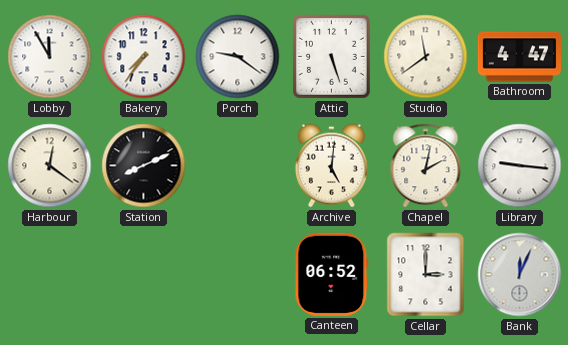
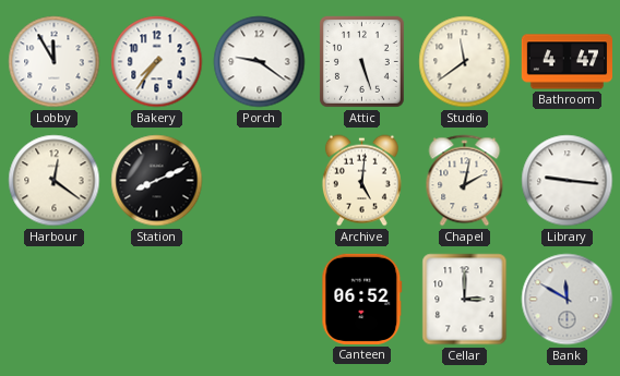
Bank: 12:04 -> 11:50 (568, 300)
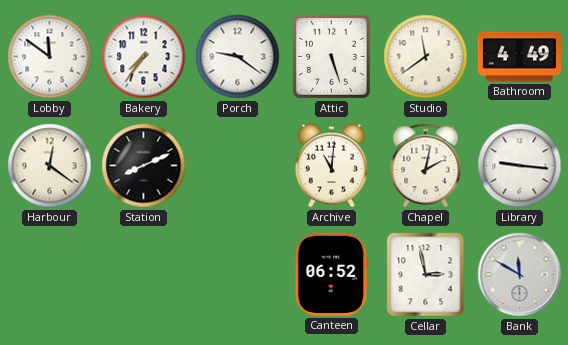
Lobby: 11:55 -> 11:51 (50, 57)
Bathroom: 4:47 -> 4:49 (519, 57)
Archive: 5:01 -> 11:01 (331, 166)
Cellar: 3:00 -> 2:58 (426, 275)
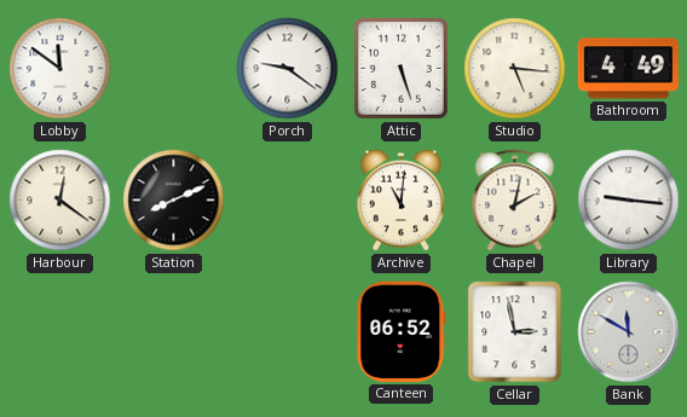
Bakery: 7:36 -> none (144, 57)
Studio: 11:39 -> 5:16 (515, 69)
